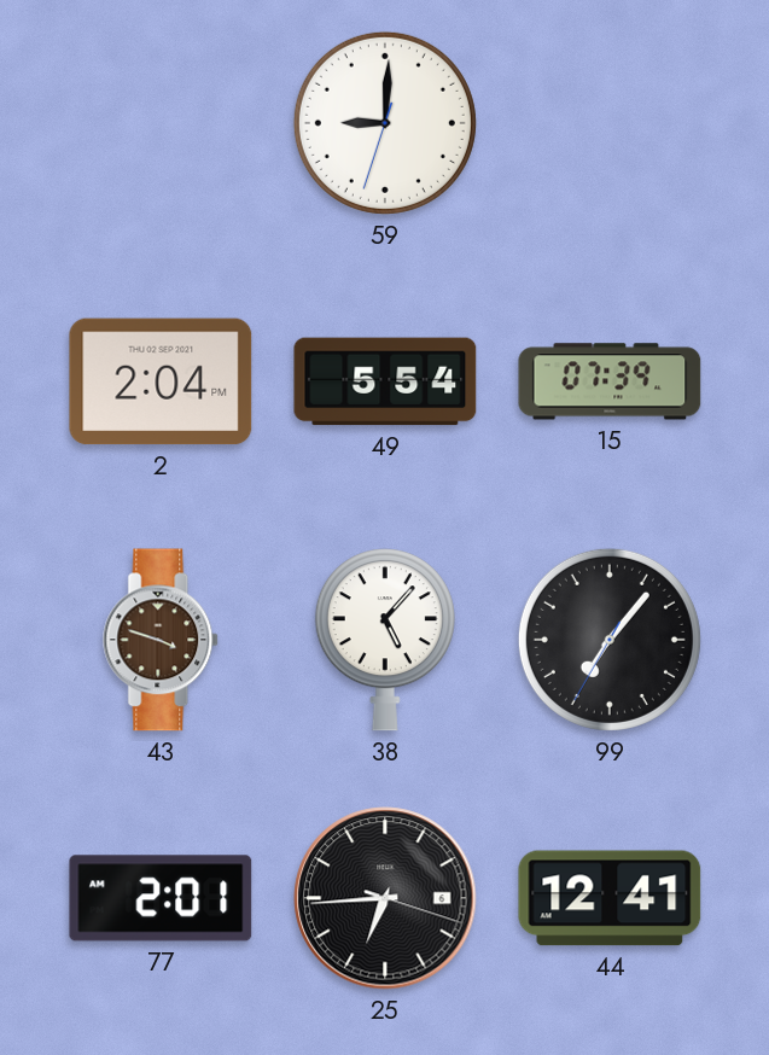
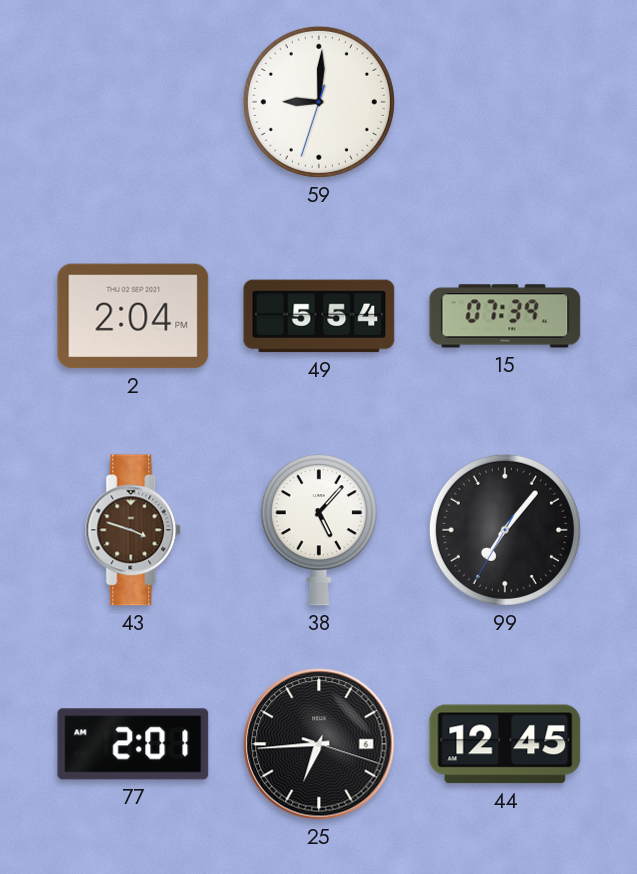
44: 12:41 -> 12:45 (505, 744)
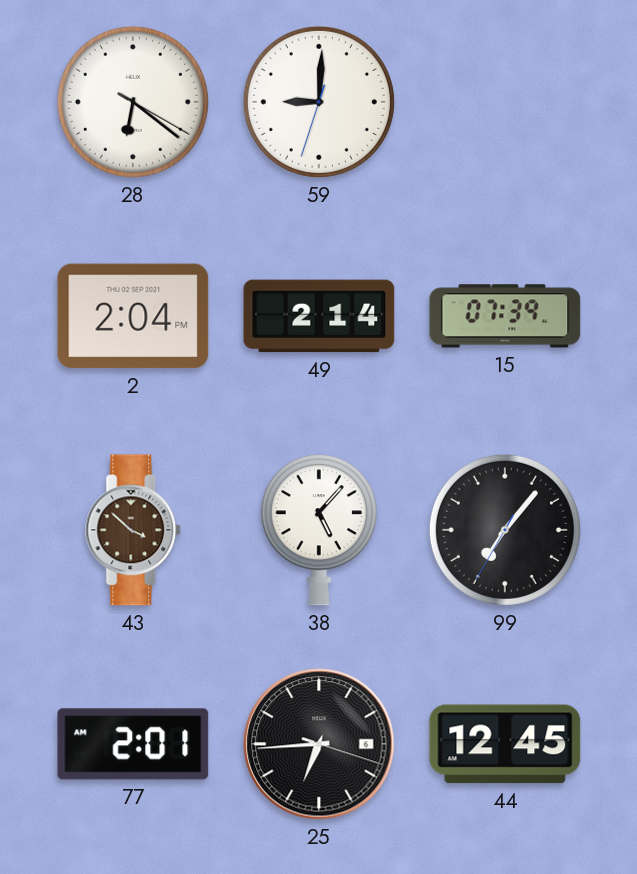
28: none -> 6:21 (133, 102)
49: 5:54 -> 2:14 (319, 316)
43: 3:48 -> 3:52 (134, 530)
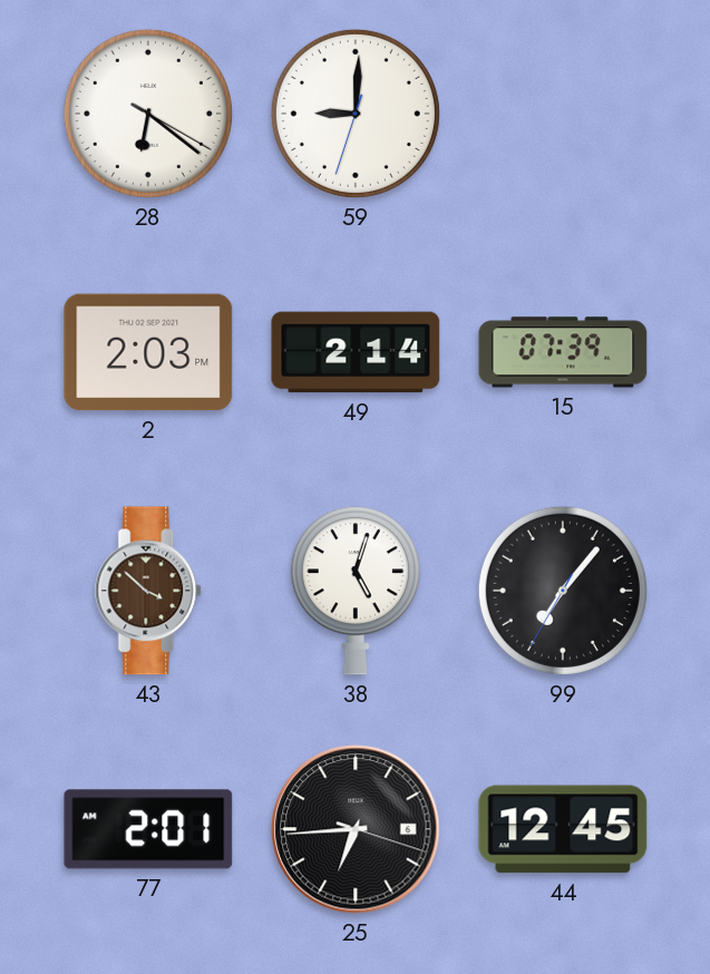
2: 2:04 -> 2:03 (148, 352)
38: 5:07 -> 5:03 (356, 591)
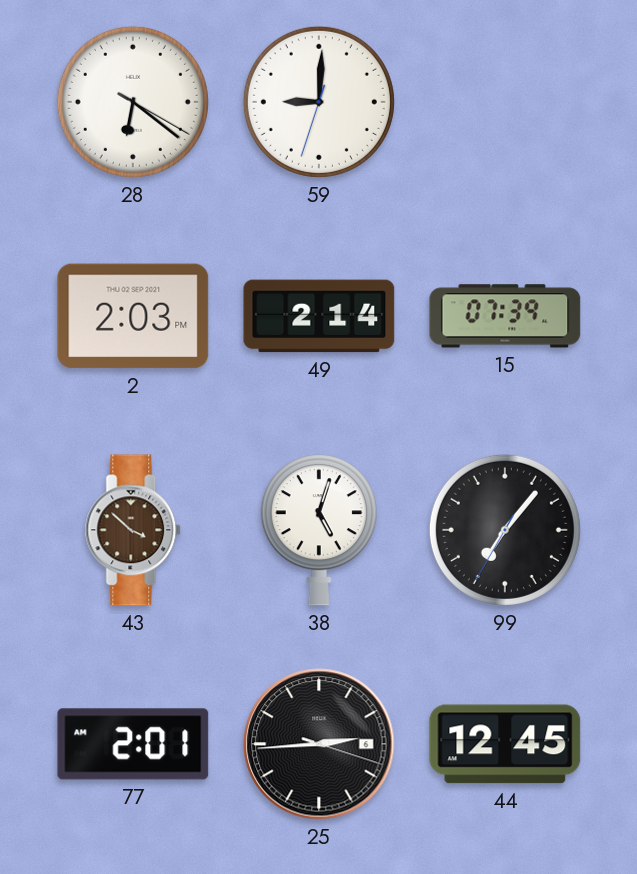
25: 6:44 -> 2:44 (319, 744)
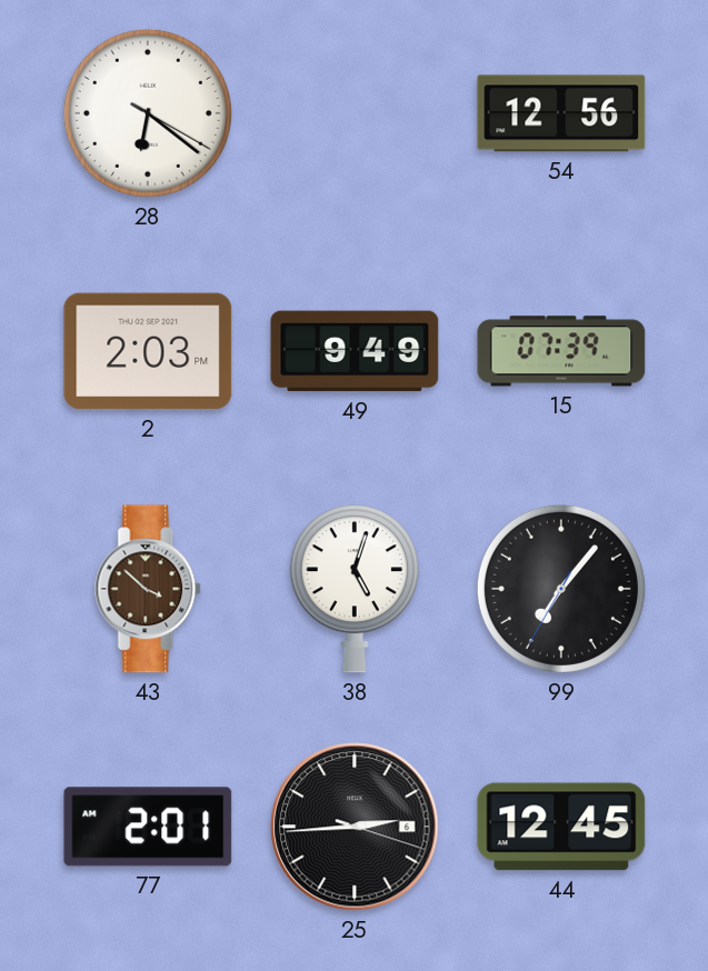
59: 9:00 -> none (319, 102)
54: none -> 12:56 (561, 113)
49: 2:14 -> 9:49 (355, 351)
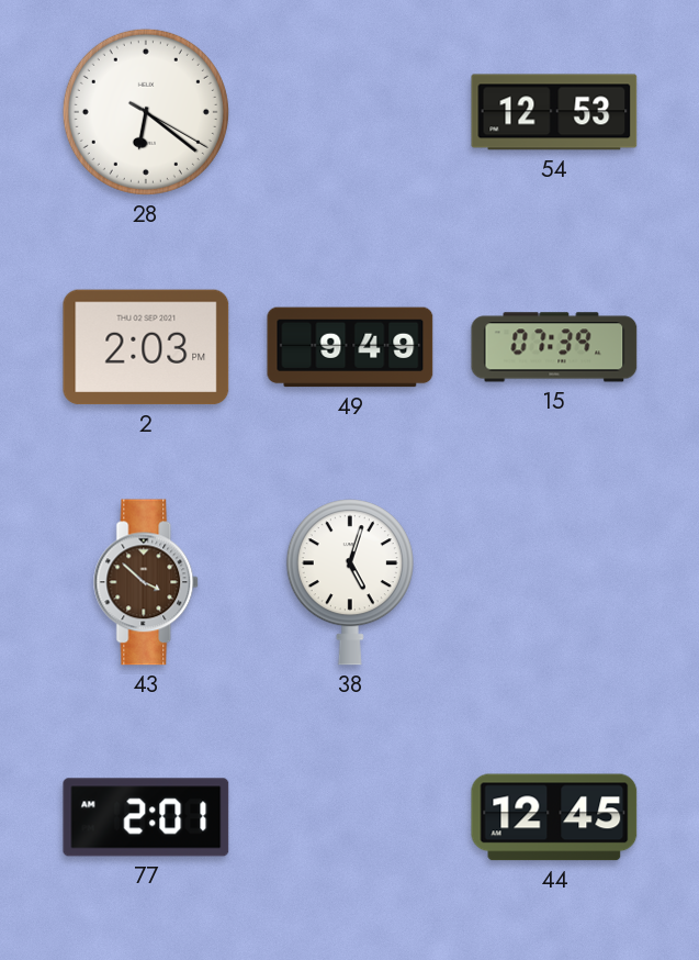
54: 12:56 -> 12:53 (554, 112)
99: 7:06 -> none (561, 589)
25: 2:44 -> none (355, 827)
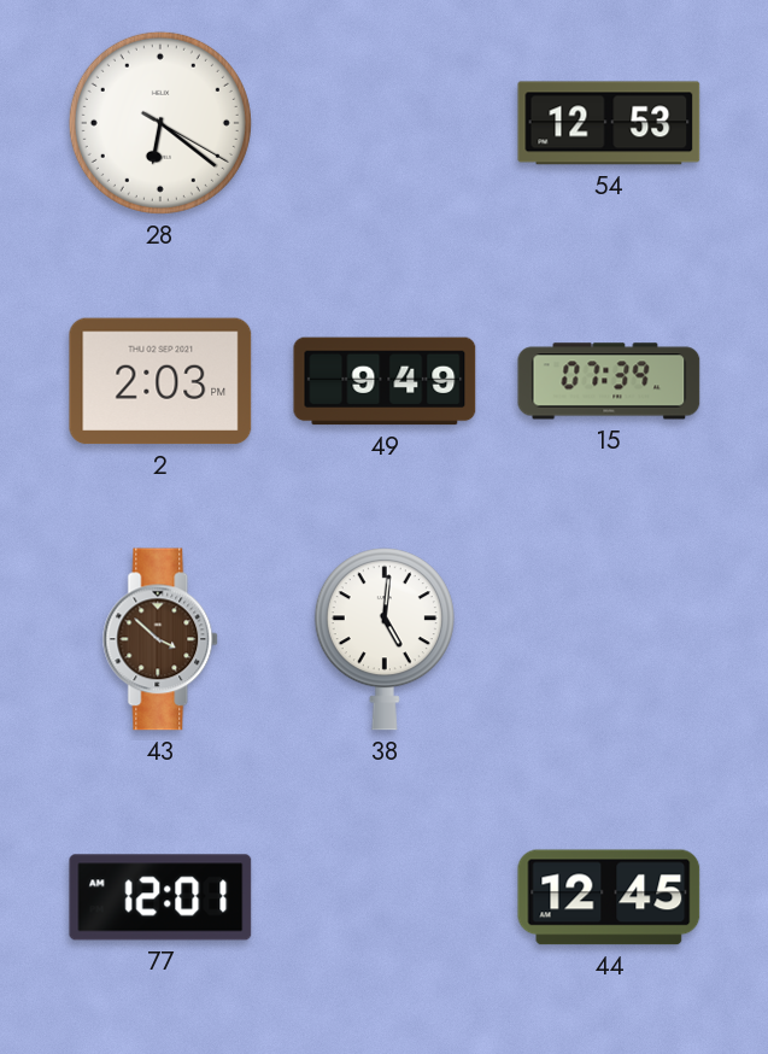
38: 5:03 -> 5:01 (385, 639)
77: 2:01 -> 12:01 (160, 897)
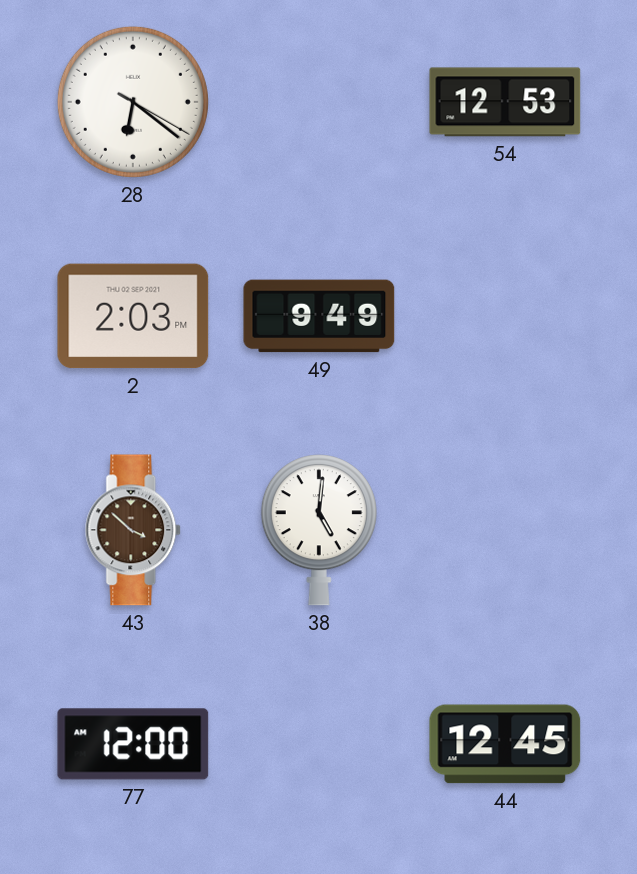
15: 07:39 -> none (609, 381)
77: 12:01 -> 12:00 (133, 744)
